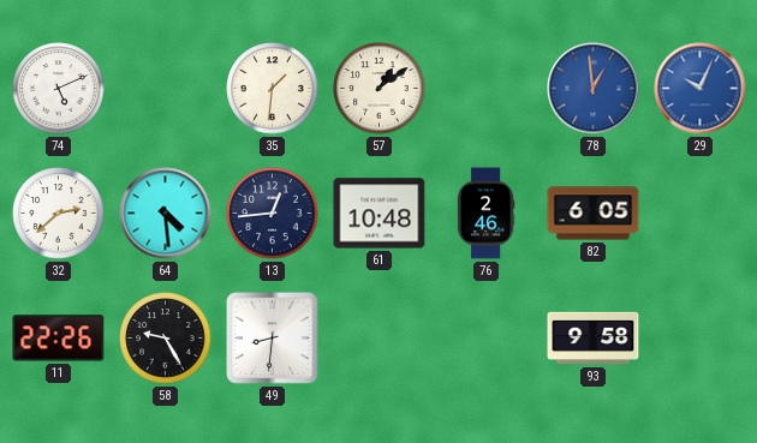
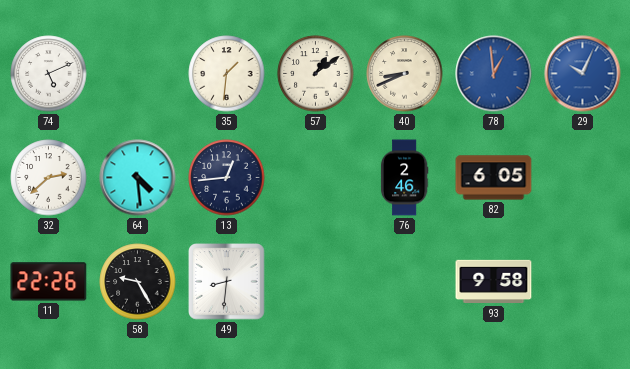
40: none -> 8:41 (405, 74)
61: 10:48 -> none (380, 214)
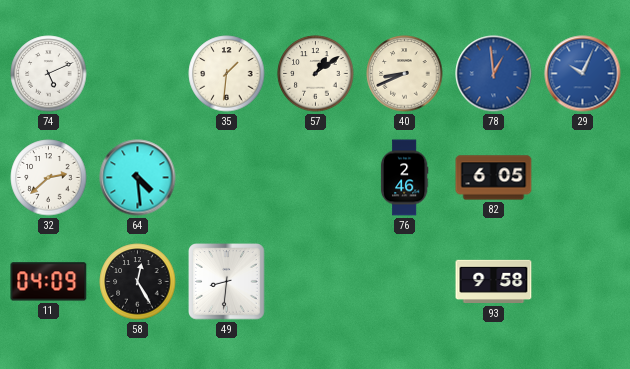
13: 12:44 -> none (227, 178)
11: 22:26 -> 04:09 (49, 282)
58: 9:25 -> 12:25 (138, 282)
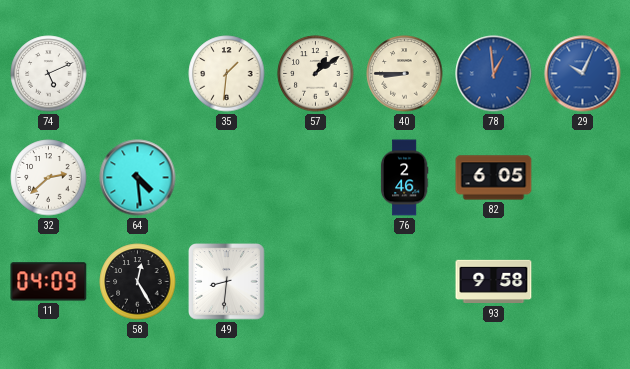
40: 8:41 -> 8:45 (405, 74)
